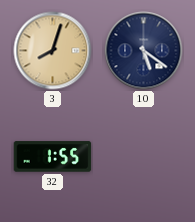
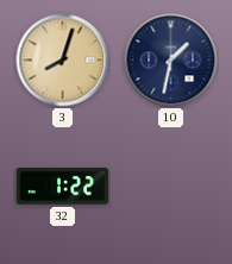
10: 5:21 -> 1:32 (171, 61)
32: 1:55 -> 1:22 (63, 187)
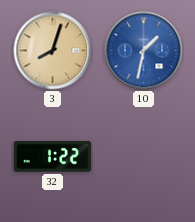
10 dial: navy -> blue (144, 51)
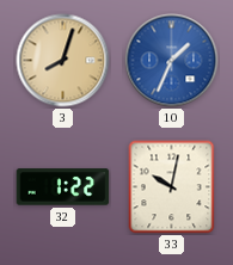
10: 1:32 -> 1:34 (172, 61)
33: none -> 10:02 (172, 187)
